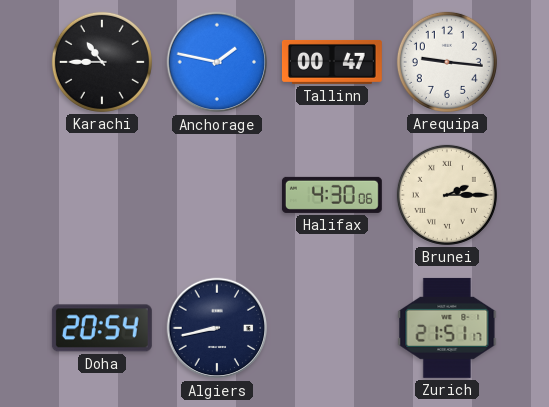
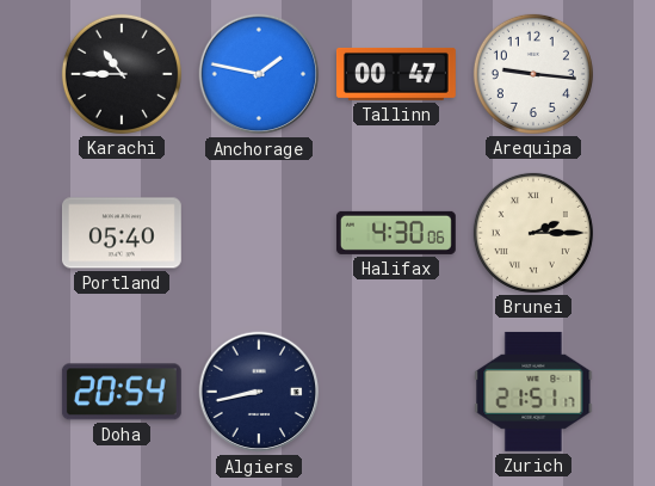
Portland: none -> 05:40 (122, 233)
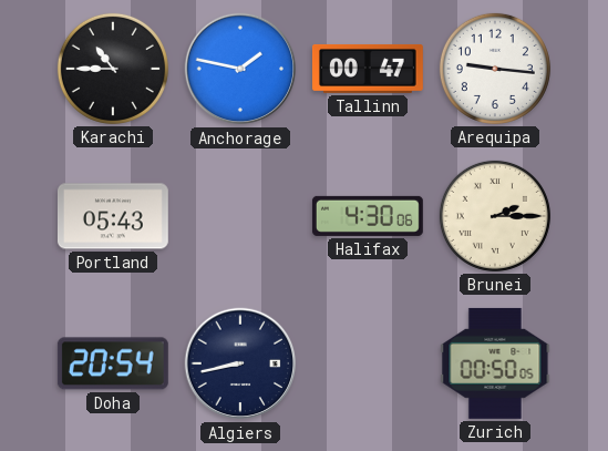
Portland: 05:40 -> 05:43 (113, 216)
Zurich: 21:51 -> 00:50 (495, 363)
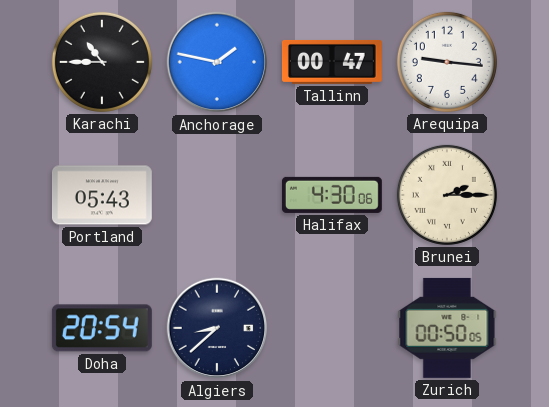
Algiers: 8:43 -> 8:38 (217, 328)
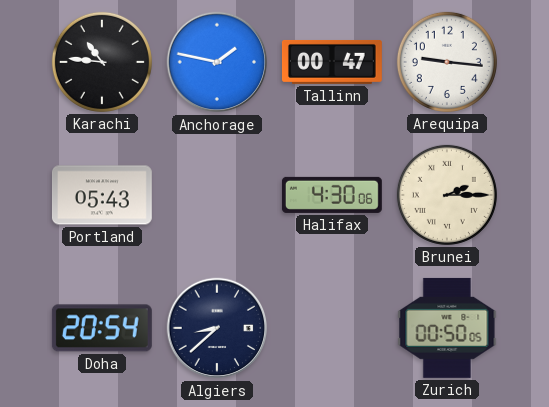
Karachi: 10:45 -> 10:46 (102, 62)
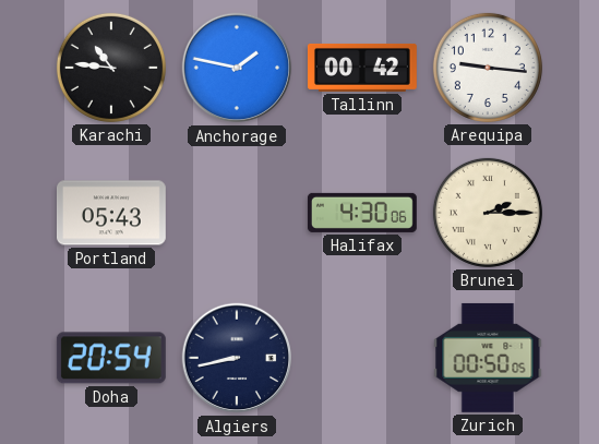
Tallinn: 00:47 -> 00:42 (362, 68)
Algiers: 8:38 -> 8:43 (237, 358)
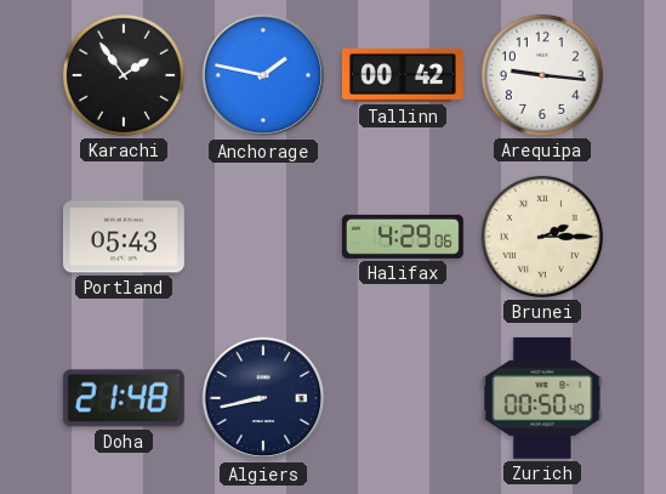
Karachi: 10:46 -> 1:54 (124, 75)
Halifax: 4:30 -> 4:29 (403, 237)
Doha: 20:54 -> 21:48 (124, 398)
Zurich: 00:50:05 -> 00:50:40 (542, 398)
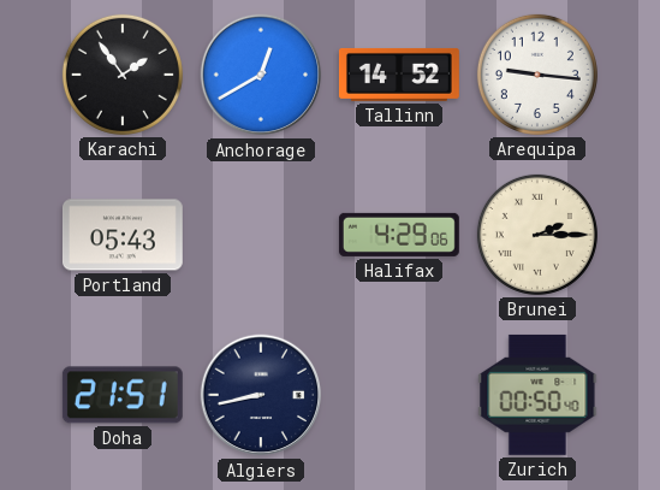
Anchorage: 1:47 -> 12:40 (261, 75)
Tallinn: 00:42 -> 14:52 (399, 75)
Doha: 21:48 -> 21:51 (123, 395)
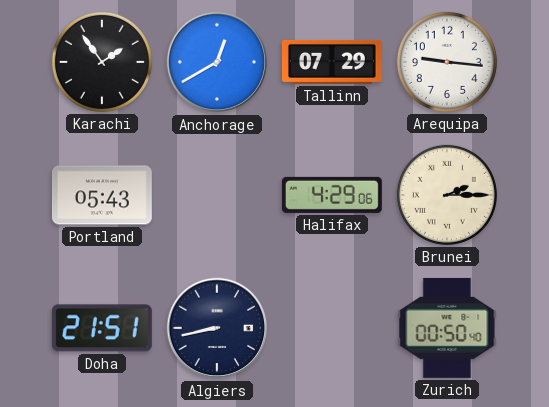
Tallinn: 14:52 -> 07:29 (332, 62)
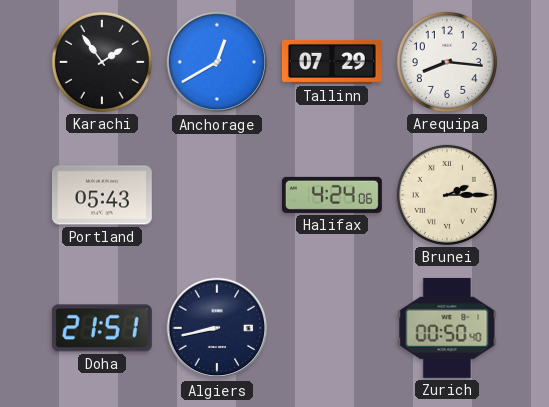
Arequipa: 9:16 -> 8:16 (447, 62)
Halifax: 4:29 -> 4:24 (332, 195)
